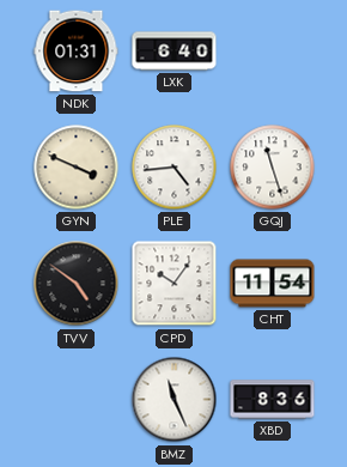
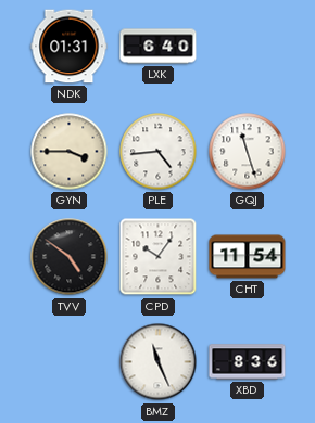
GYN: 3:49 -> 3:45 (70, 152)
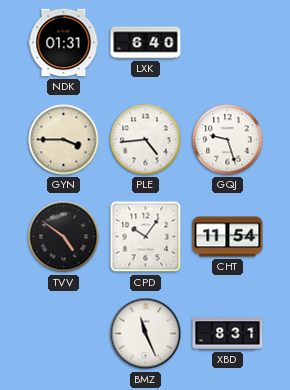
GQJ: 11:27 -> 9:27 (228, 140)
XBD: 8:36 -> 8:31 (228, 334)
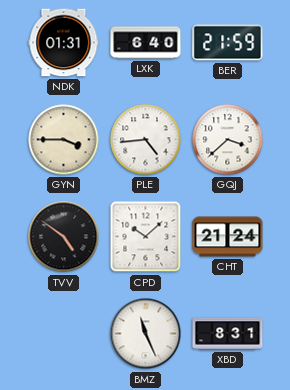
BER: none -> 21:59 (228, 43)
GQJ: 9:27 -> 3:38 (228, 140)
CPD: 10:06 -> 10:08 (146, 237)
CHT: 11:54 -> 21:24 (228, 237)
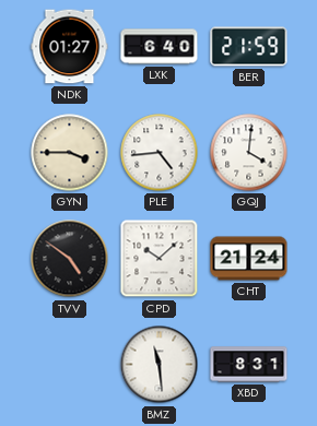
NDK: 01:31 -> 01:27 (70, 47)
GQJ: 3:38 -> 4:01 (249, 153)
BMZ: 11:26 -> 11:29 (160, 365)
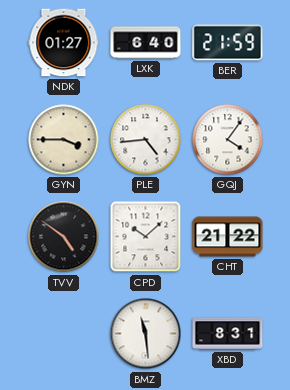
GQJ: 4:01 -> 4:06 (228, 140)
CHT: 21:24 -> 21:22 (228, 237)
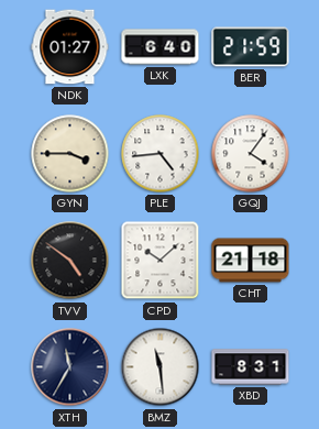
CHT: 21:22 -> 21:18 (251, 261)
XTH: none -> 11:35 (70, 367)
